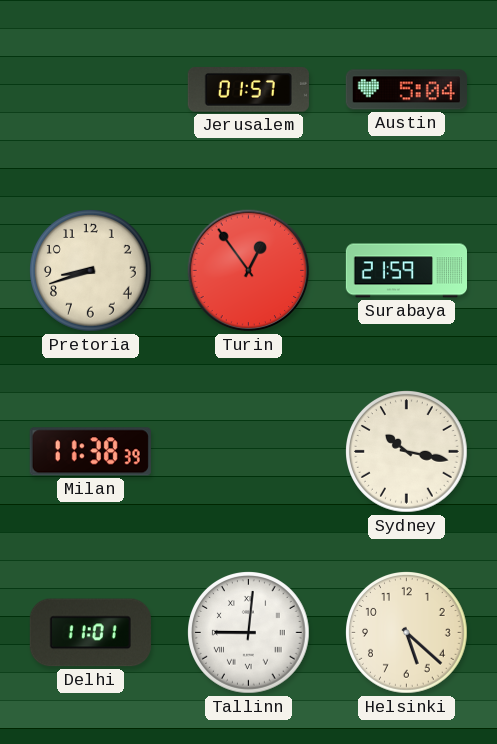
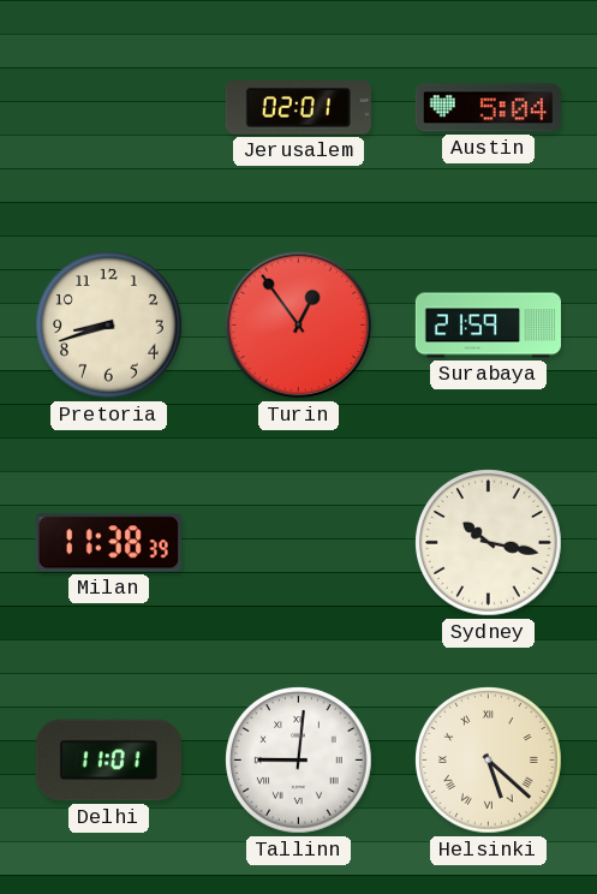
Jerusalem: 01:57 -> 02:01 (298, 108)
Helsinki numerals: Arabic -> Roman (489, 761)
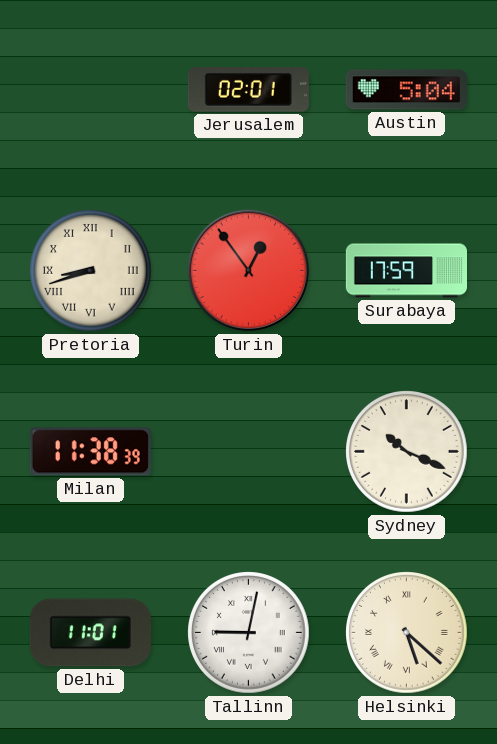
Pretoria numerals: Arabic -> Roman (91, 271)
Surabaya: 21:59 -> 17:59 (406, 271)
Sydney: 10:17 -> 10:19 (407, 452)
Tallinn: 9:01 -> 9:02 (249, 633)
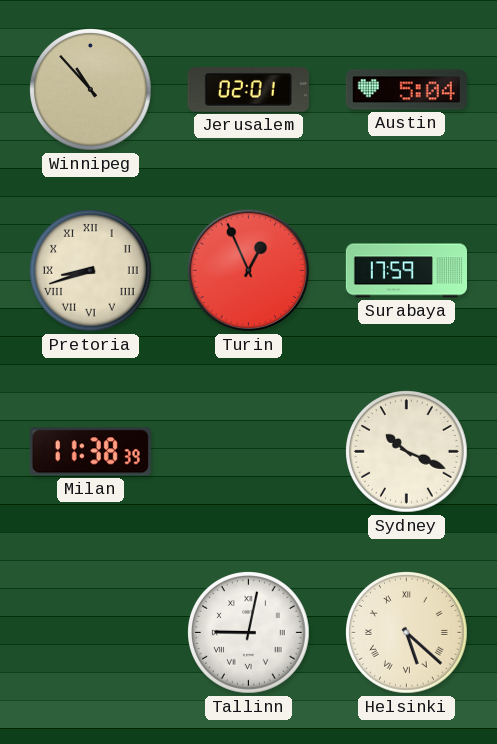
Winnipeg: none -> 10:53 (91, 90)
Turin: 12:54 -> 12:56 (249, 271)
Delhi: 11:01 -> none (90, 633)
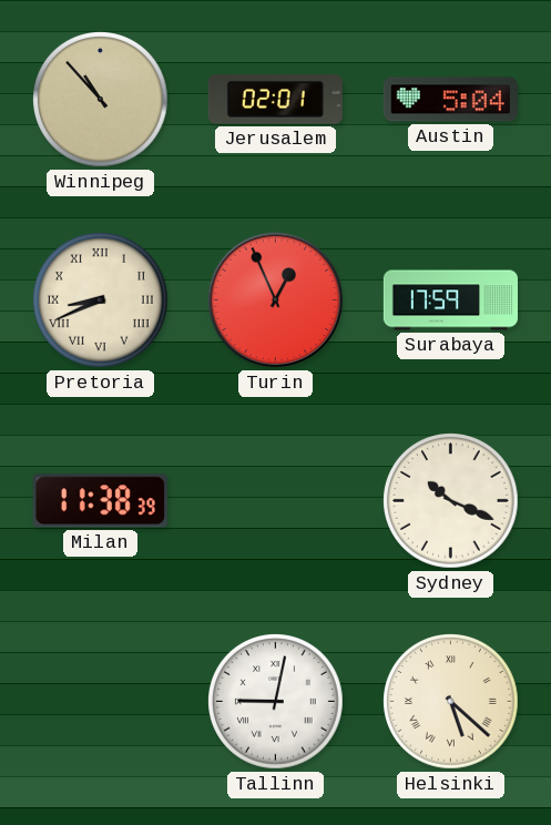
Pretoria: 8:42 -> 8:41 (101, 301)
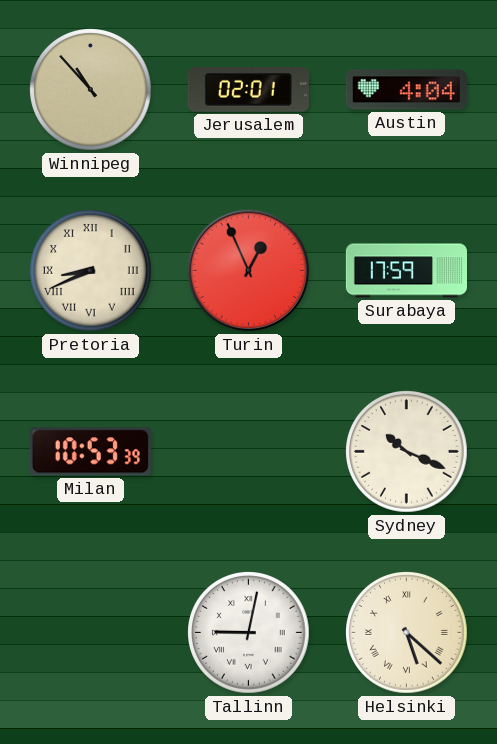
Austin: 5:04 -> 4:04 (406, 90)
Milan: 11:38 -> 10:53 (90, 452)
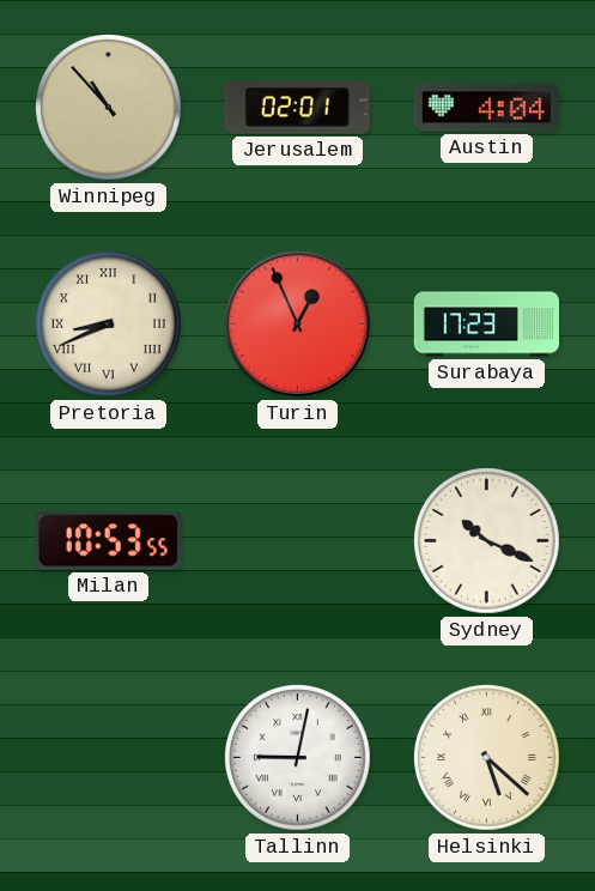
Surabaya: 17:59 -> 17:23 (486, 325)
Milan: 10:53:39 -> 10:53:55 (108, 541)
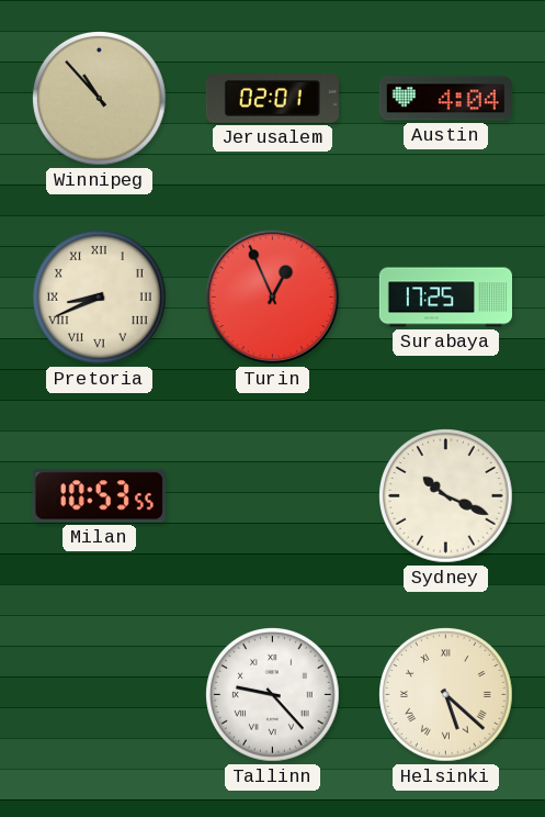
Surabaya: 17:23 -> 17:25 (445, 298)
Tallinn: 9:02 -> 9:23 (273, 695)
